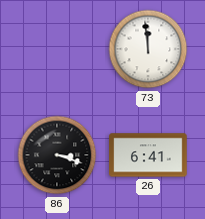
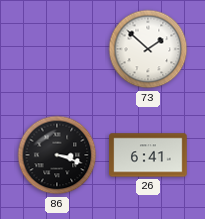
73: 11:59 -> 1:52 (148, 49)
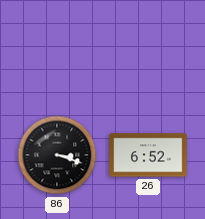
73: 1:52 -> none (148, 49)
26: 6:41 -> 6:52 (148, 155)
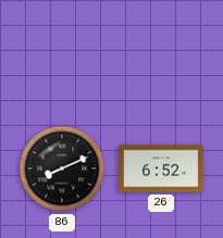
86: 3:18 -> 8:11 (62, 168)
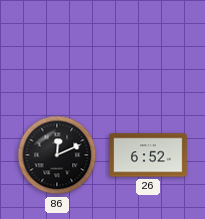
86: 8:11 -> 12:11 (57, 155)
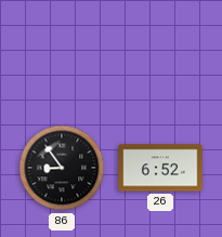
86: 12:11 -> 8:54 (62, 168)
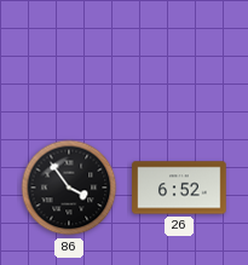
86: 8:54 -> 3:54 (69, 188)
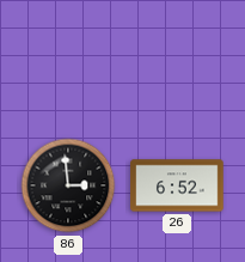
86: 3:54 -> 2:59 (68, 185)
